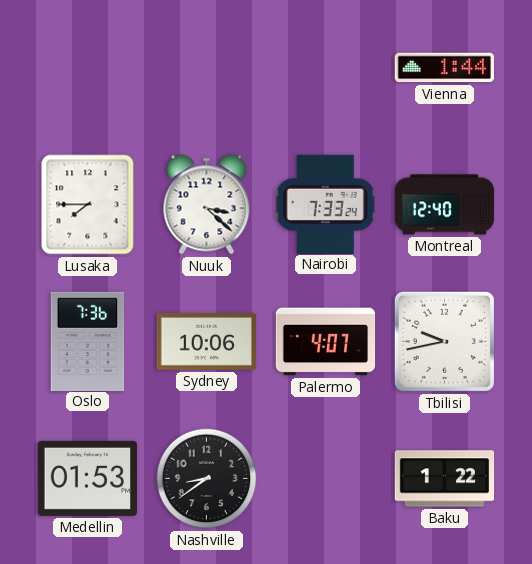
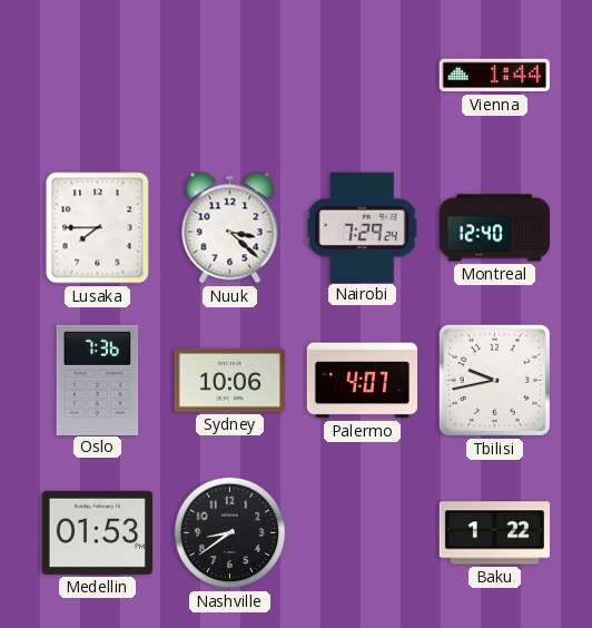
Nairobi: 7:33 -> 7:29 (363, 227)
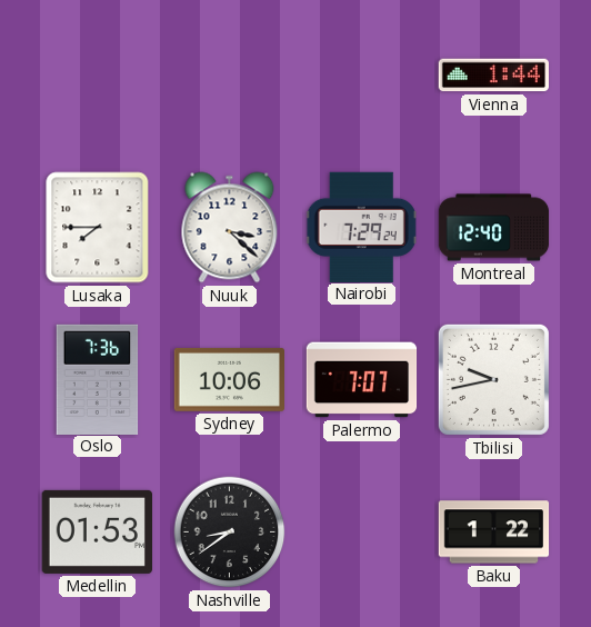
Palermo: 4:07 -> 7:07 (362, 380)
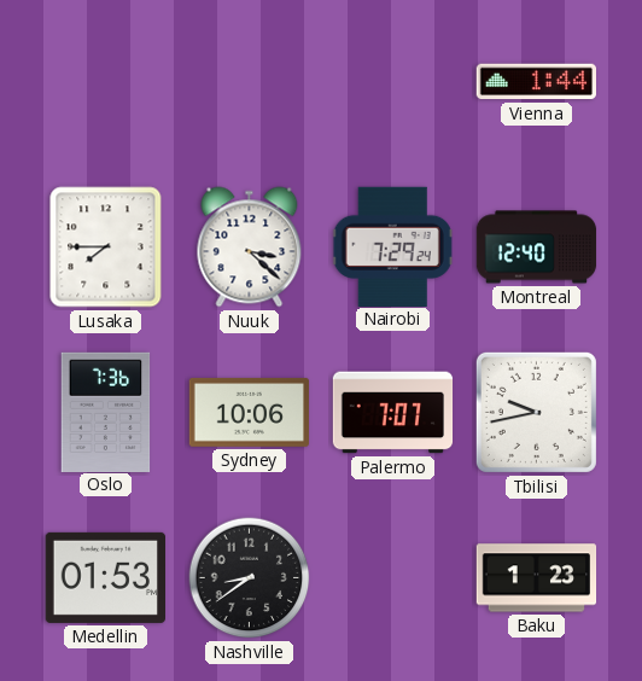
Baku: 1:22 -> 1:23 (537, 578)
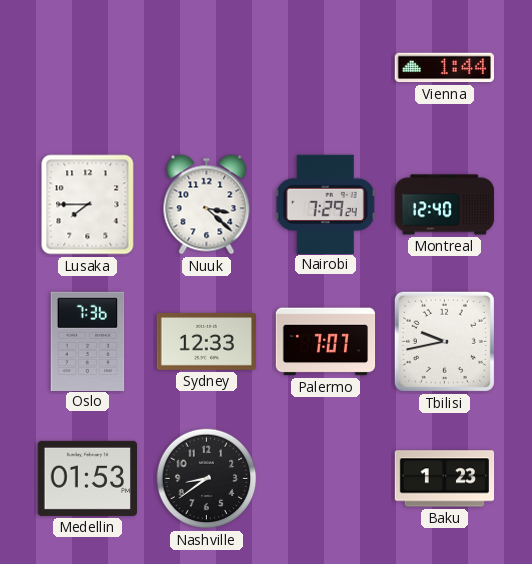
Sydney: 10:06 -> 12:33 (206, 341)
